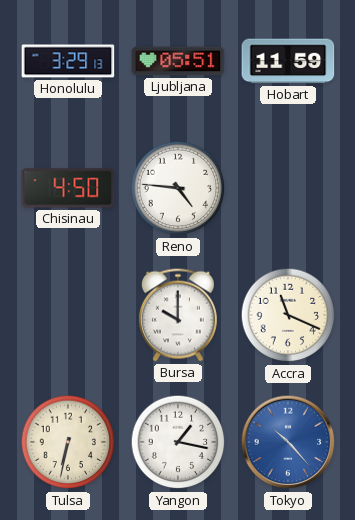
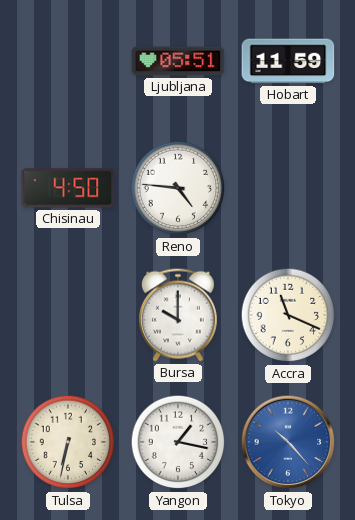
Honolulu: 3:29 -> none (68, 61)
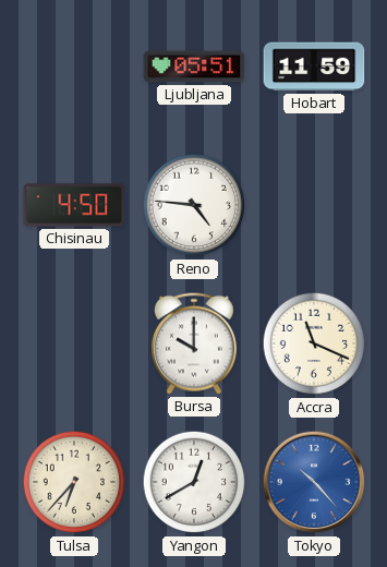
Tulsa: 6:32 -> 6:37 (74, 482)
Yangon: 1:17 -> 12:40 (194, 482)
